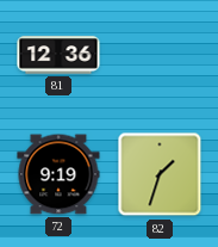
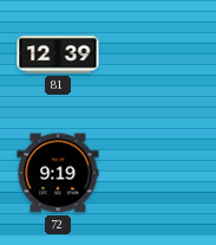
81: 12:36 -> 12:39 (58, 54)
82: 1:33 -> none (160, 174)
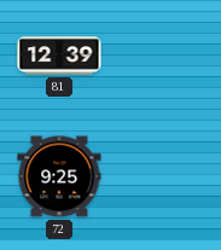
72: 9:19 -> 9:25 (59, 176)
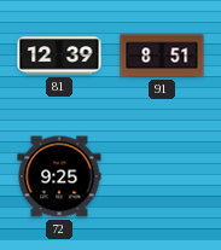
91: none -> 8:51 (162, 56)
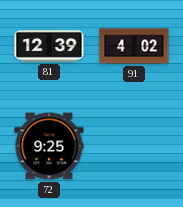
91: 8:51 -> 4:02 (134, 46)
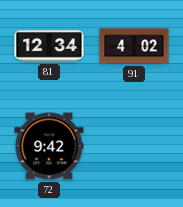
81: 12:39 -> 12:34 (49, 46)
72: 9:25 -> 9:42 (49, 146)
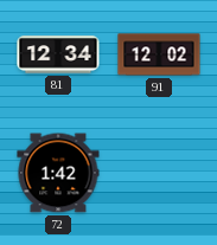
91: 4:02 -> 12:02 (159, 54)
72: 9:42 -> 1:42 (58, 173)
